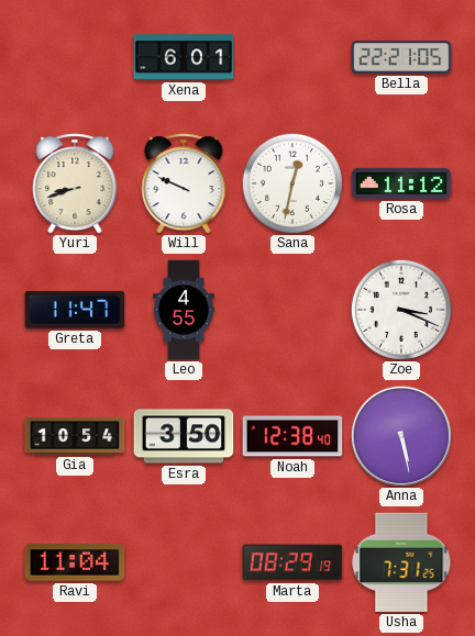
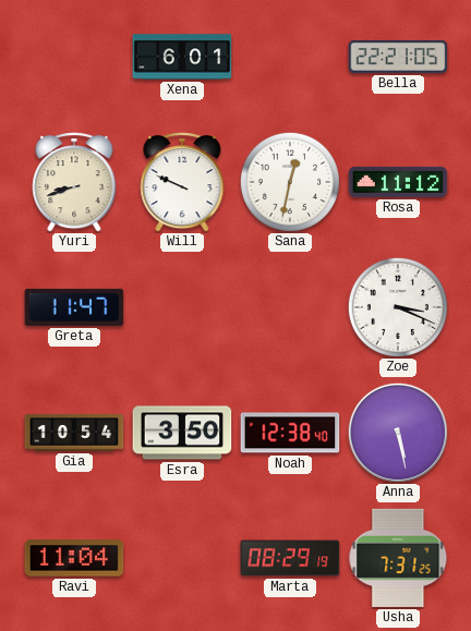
Leo: 4:55 -> none (184, 310)
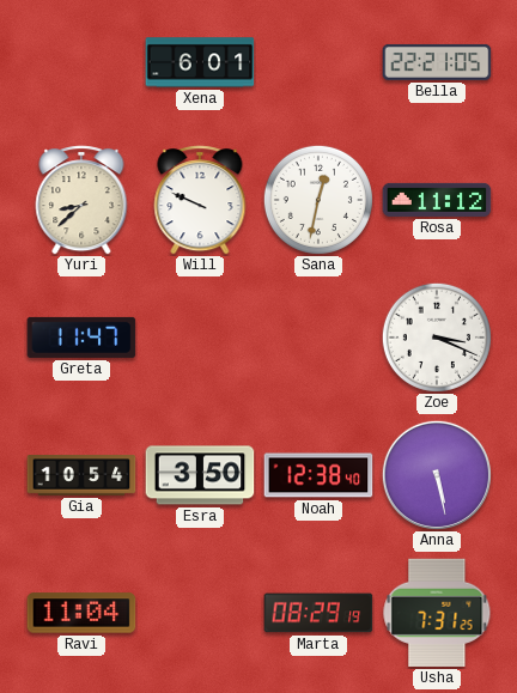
Yuri: 8:42 -> 8:38 (81, 200)
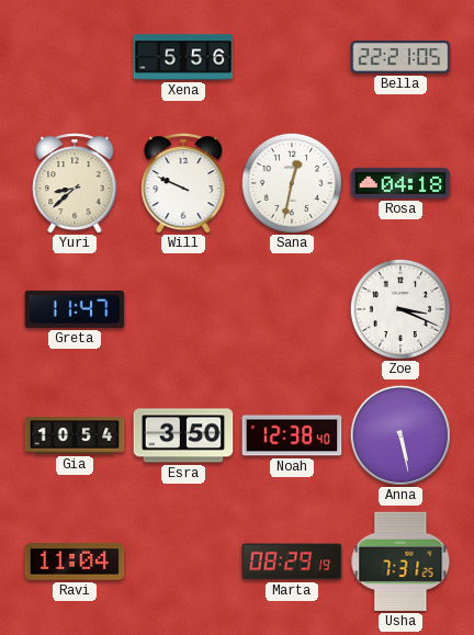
Xena: 6:01 -> 5:56 (183, 57)
Rosa: 11:12 -> 04:18 (400, 183)
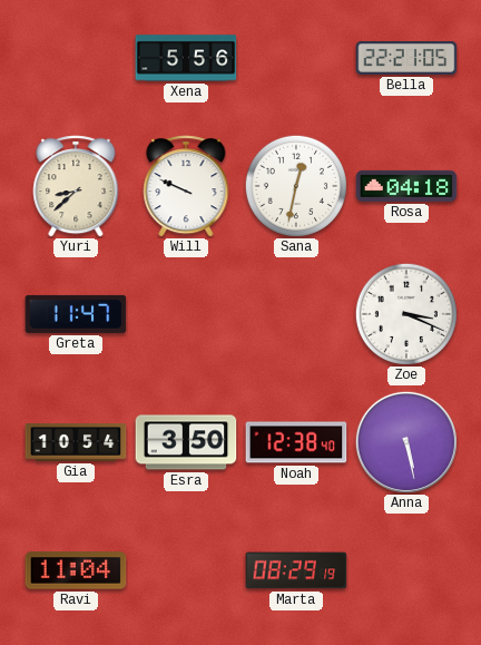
Usha: 7:31 -> none (400, 562)
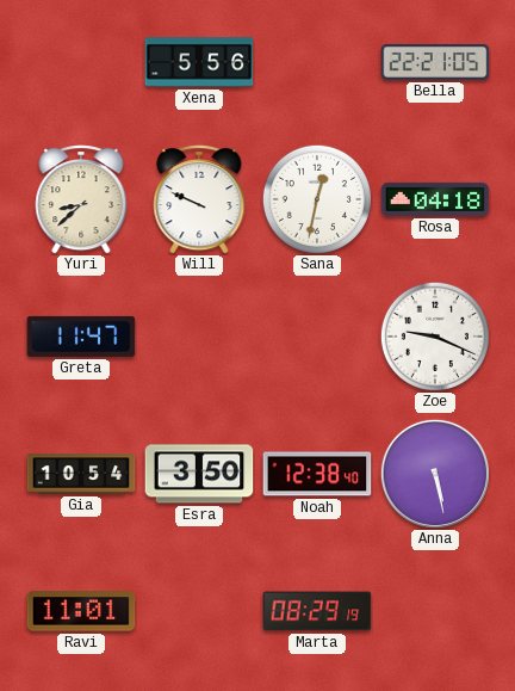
Zoe: 3:19 -> 9:19 (435, 337)
Ravi: 11:04 -> 11:01 (81, 611)
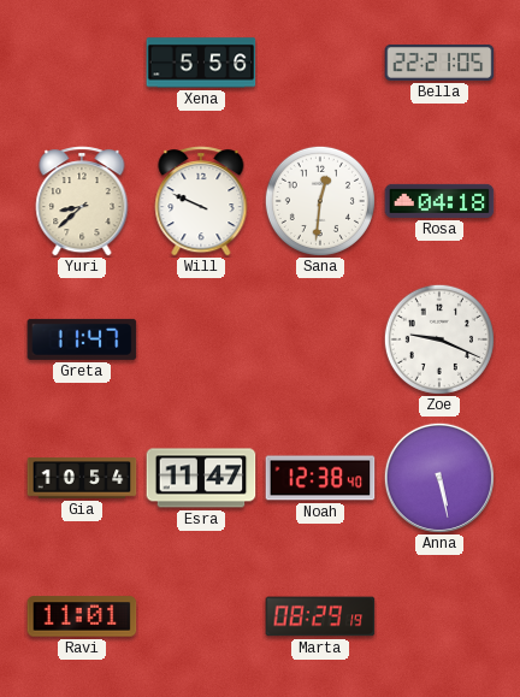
Sana: 12:32 -> 12:31 (320, 201)
Esra: 3:50 -> 11:47 (201, 478)
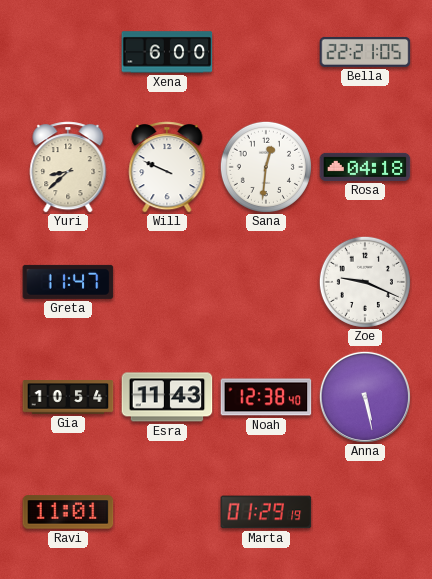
Xena: 5:56 -> 6:00 (167, 52)
Esra: 11:47 -> 11:43 (167, 397)
Marta: 08:29 -> 01:29 (266, 512)
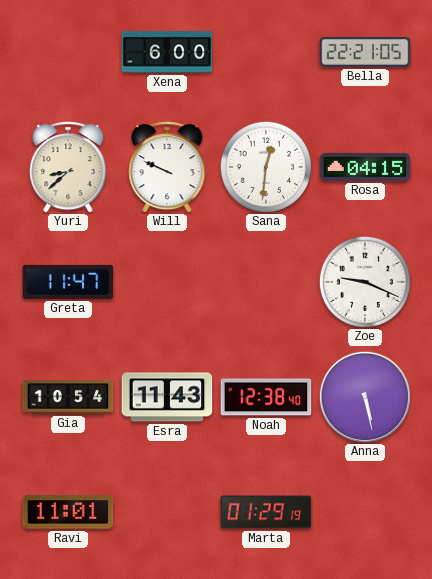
Rosa: 04:18 -> 04:15 (365, 167)
